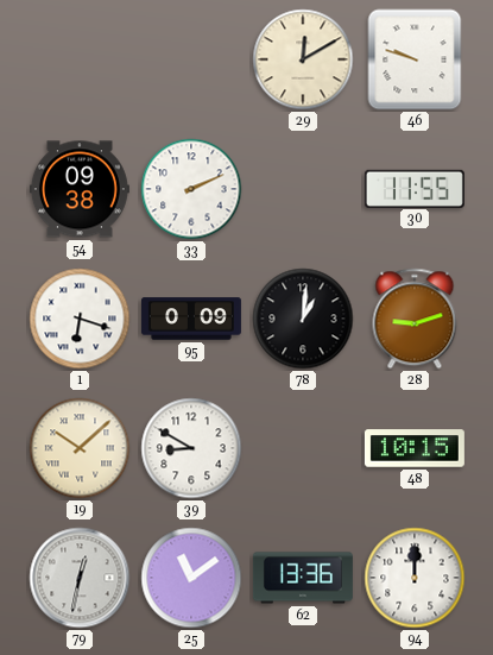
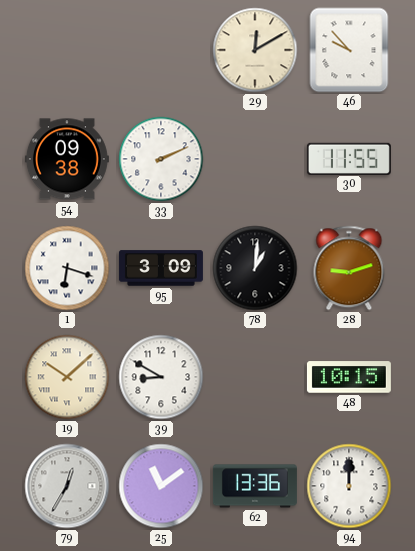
46: 9:48 -> 9:53 (349, 50)
95: 0:09 -> 3:09 (161, 268)
79: 12:32 -> 12:35 (67, 486)
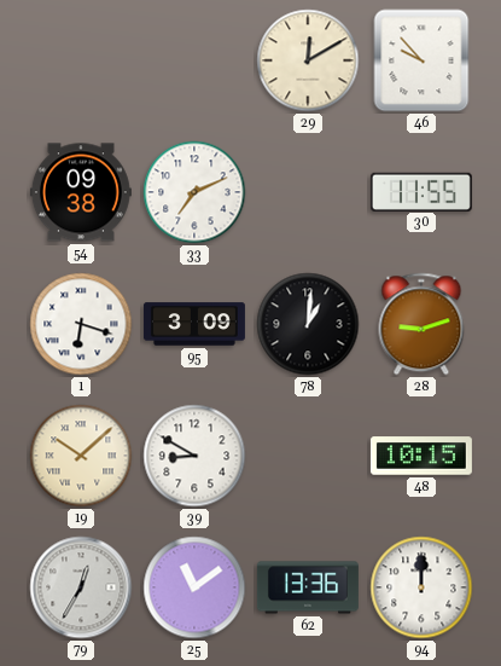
33: 2:11 -> 7:11 (194, 192)
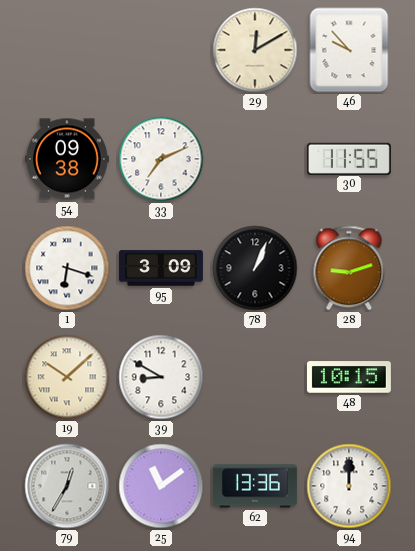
78: 1:01 -> 1:04 (255, 268)
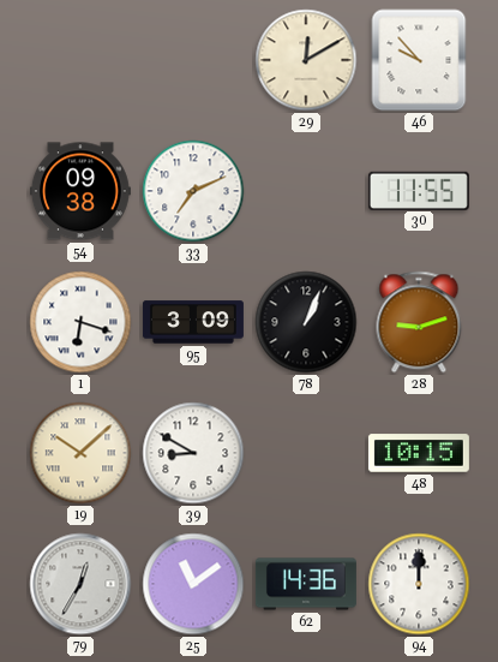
62: 13:36 -> 14:36 (306, 584)
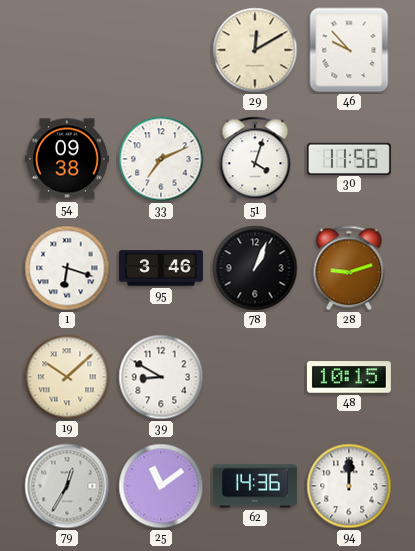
51: none -> 4:03 (255, 159)
30: 11:55 -> 11:56 (349, 158)
95: 3:09 -> 3:46 (161, 268)
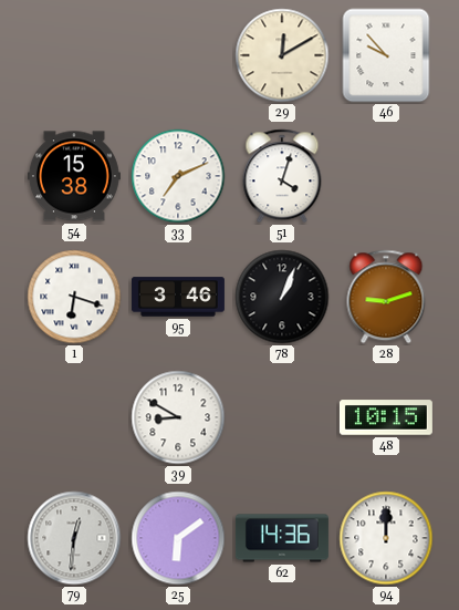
54: 09:38 -> 15:38 (74, 176)
30: 11:56 -> none (349, 158)
19: 10:08 -> none (67, 377)
79: 12:35 -> 12:31 (74, 538)
25: 11:09 -> 6:09 (178, 538)
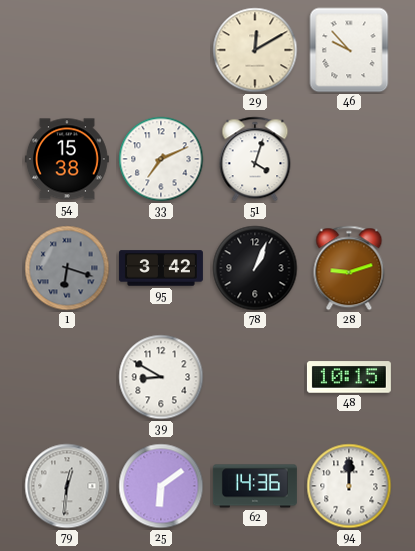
1 dial: white -> grey (67, 268)
95: 3:46 -> 3:42 (161, 268)
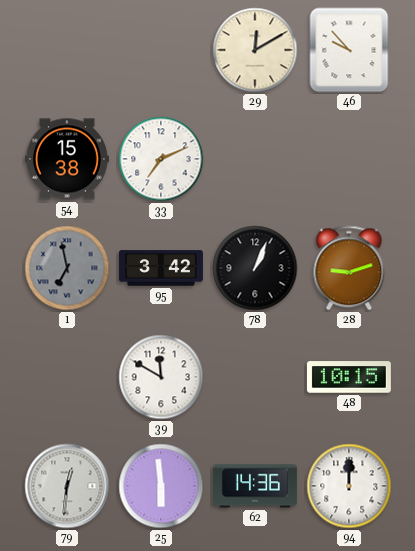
51: 4:03 -> none (255, 159)
1: 6:18 -> 6:58 (67, 268)
39: 8:50 -> 11:50 (161, 377)
25: 6:09 -> 5:59 (161, 486)
